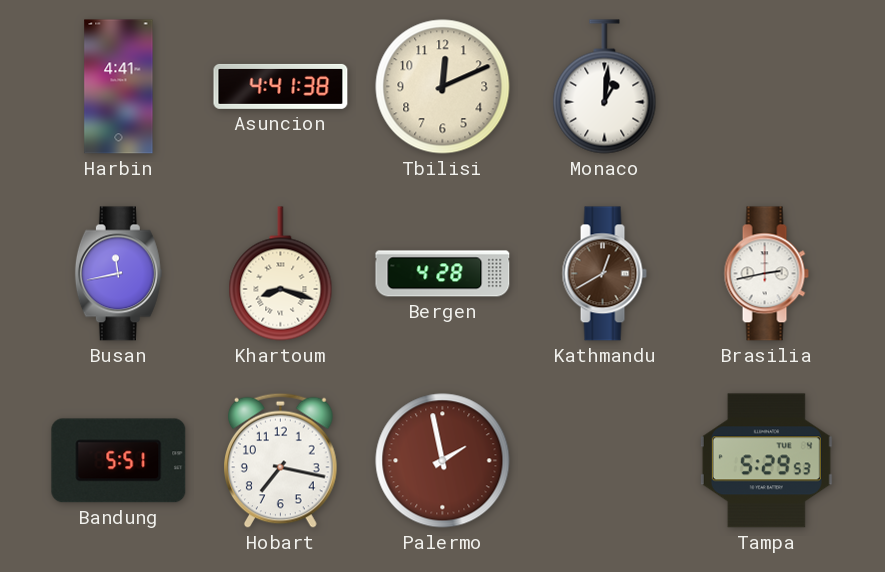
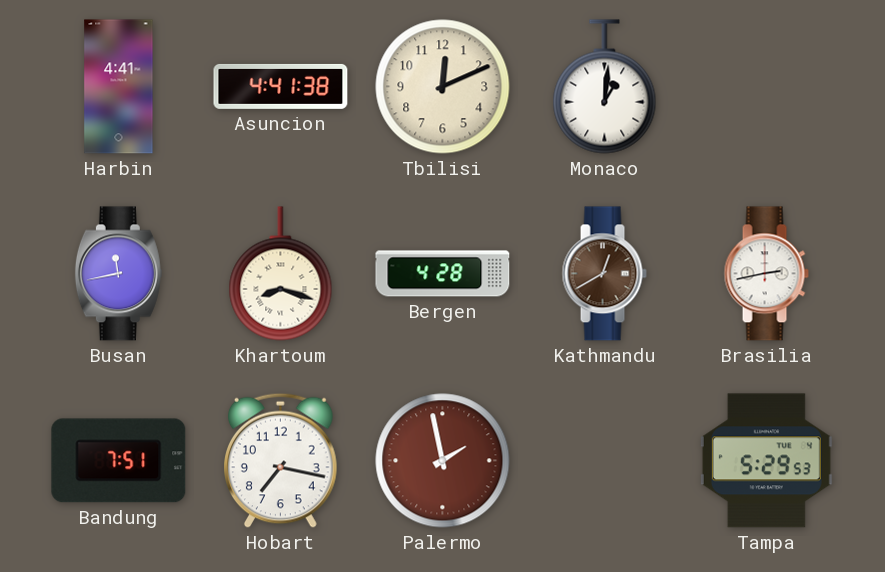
Bandung: 5:51 -> 7:51 (119, 461)
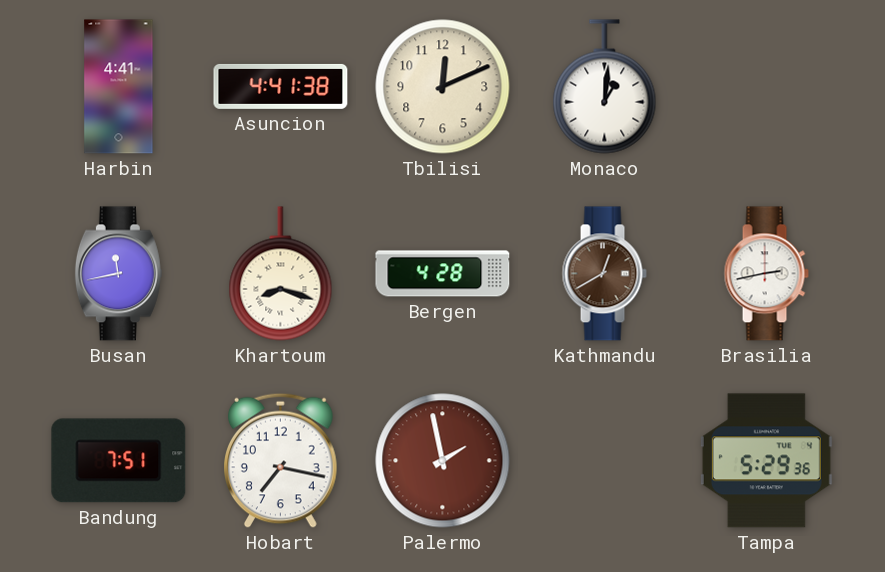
Tampa: 5:29:53 -> 5:29:36 (766, 461)
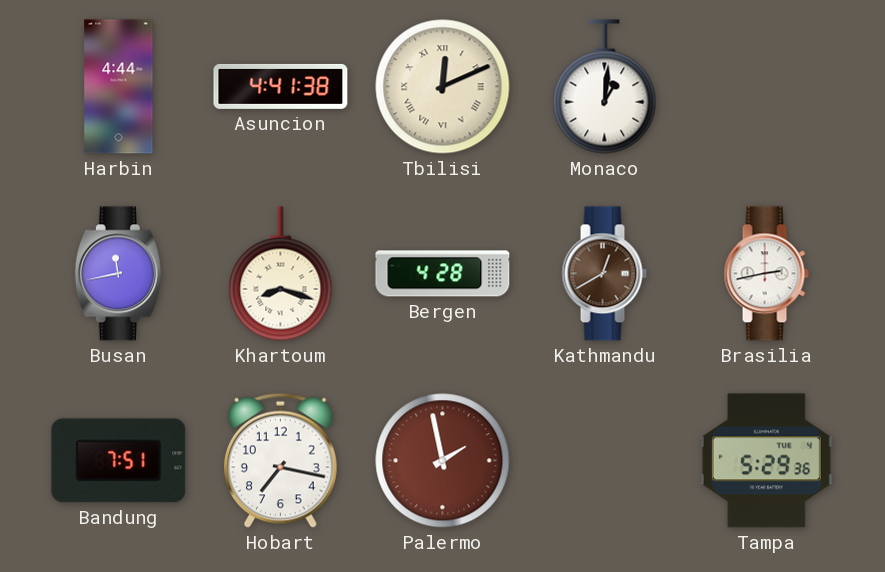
Harbin: 4:41 -> 4:44 (119, 87)
Tbilisi numerals: Arabic -> Roman (443, 87)
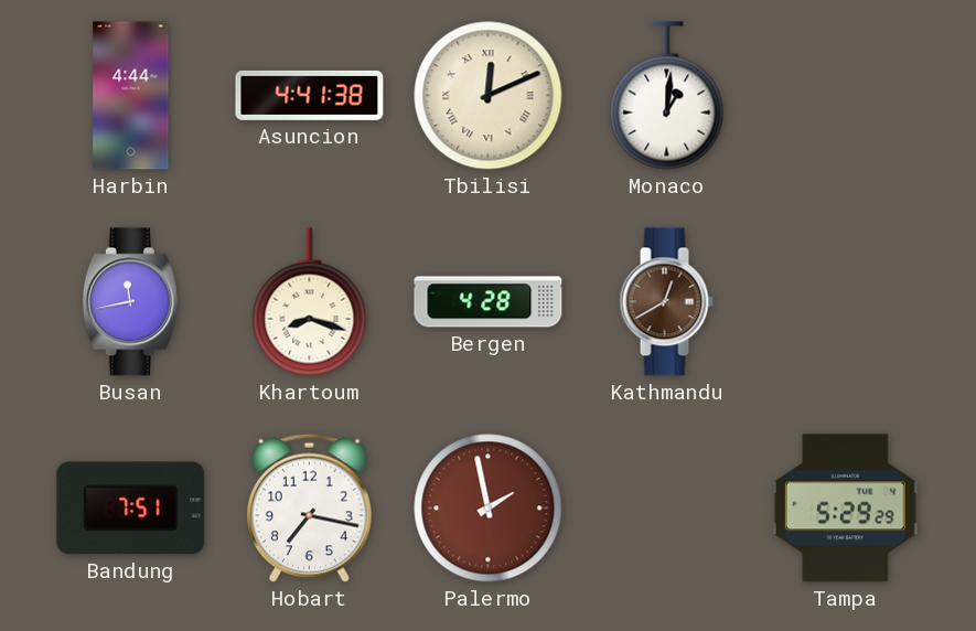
Brasilia: 2:43 -> none (766, 274)
Tampa: 5:29:36 -> 5:29:29 (845, 509)
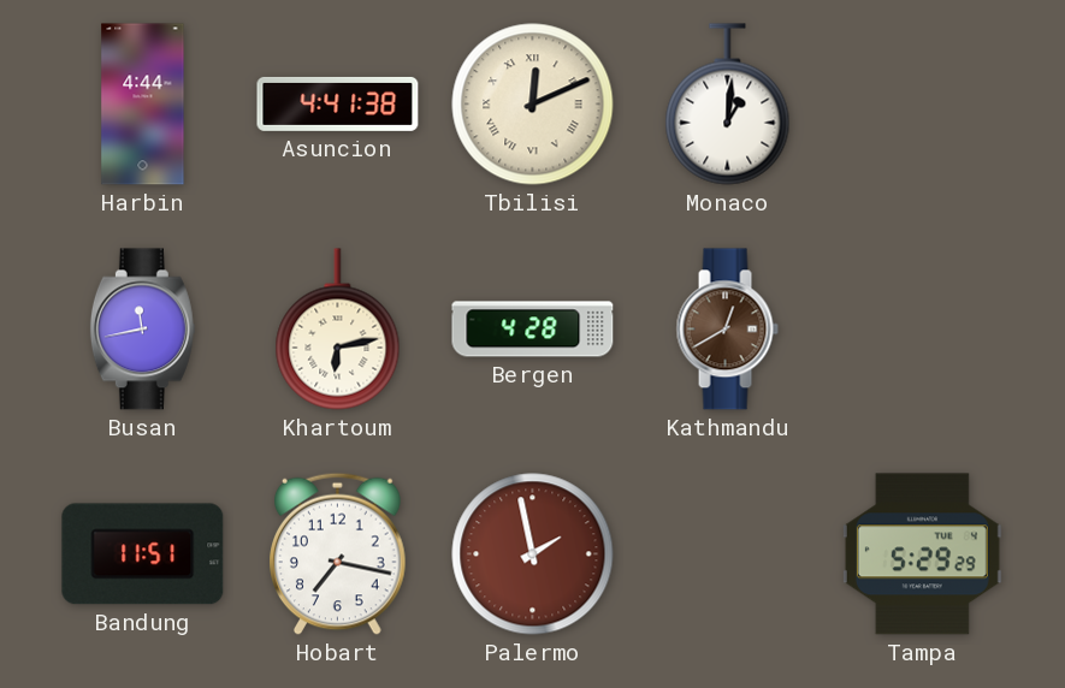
Khartoum: 8:18 -> 6:13 (338, 330)
Bandung: 7:51 -> 11:51 (143, 554)
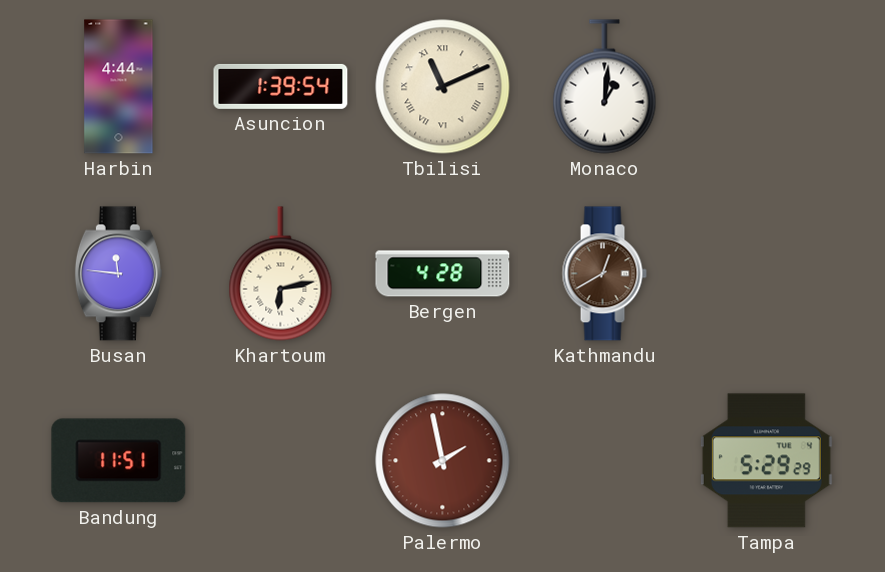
Asuncion: 4:41 -> 1:39 (281, 86)
Tbilisi: 12:11 -> 11:11 (443, 87)
Busan: 11:43 -> 11:46 (118, 274)
Hobart: 7:17 -> none (338, 553)
